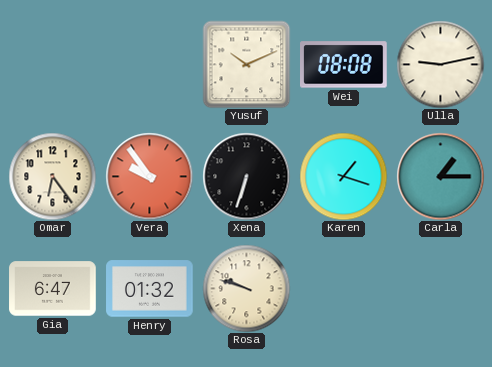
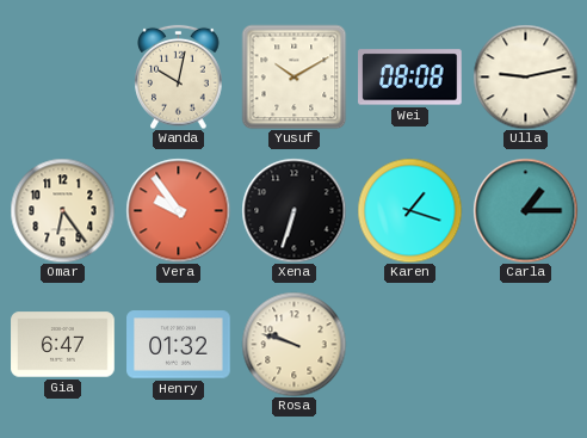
Wanda: none -> 10:02 (179, 76)
Yusuf: 10:11 -> 10:10 (293, 76)
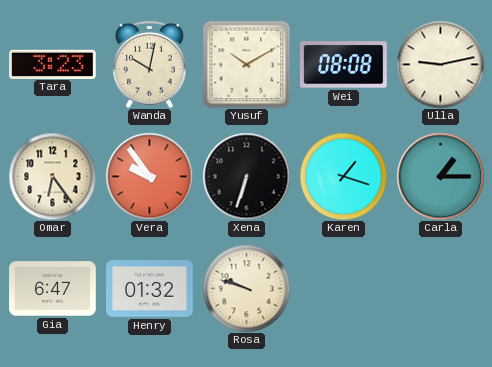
Tara: none -> 3:23 (53, 64)
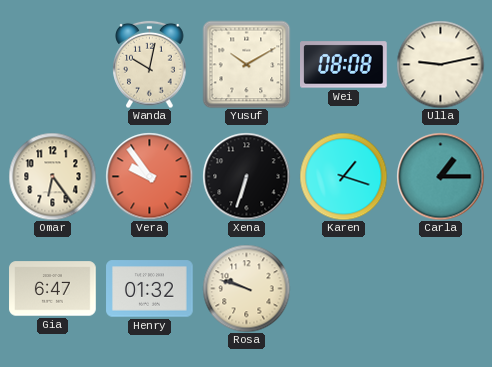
Tara: 3:23 -> none (53, 64)
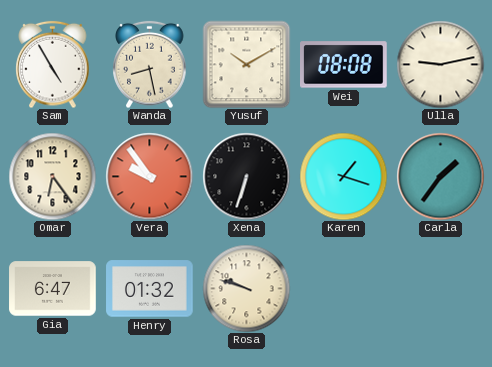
Sam: none -> 4:55 (53, 64)
Wanda: 10:02 -> 8:28 (150, 64)
Carla: 1:15 -> 1:36 (440, 176)
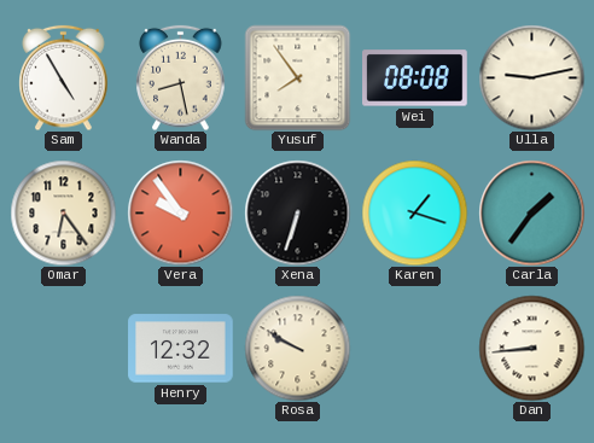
Yusuf: 10:10 -> 7:54 (297, 77)
Gia: 6:47 -> none (53, 289)
Henry: 01:32 -> 12:32 (181, 349)
Rosa: 9:48 -> 9:50 (297, 348)
Dan: none -> 8:44 (531, 348)
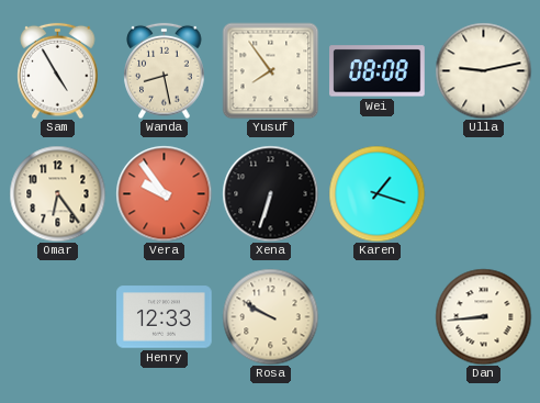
Carla: 1:36 -> none (531, 212)
Henry: 12:32 -> 12:33 (165, 317)
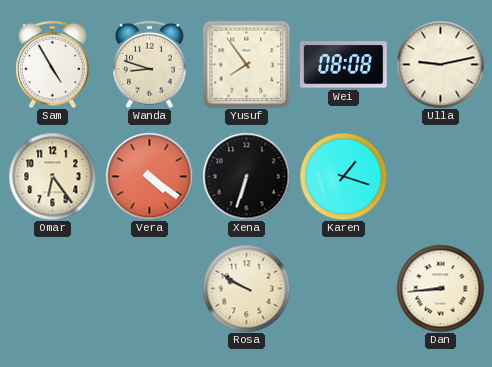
Wanda: 8:28 -> 8:48 (150, 64)
Vera: 9:54 -> 4:21 (149, 176)
Henry: 12:33 -> none (165, 317)
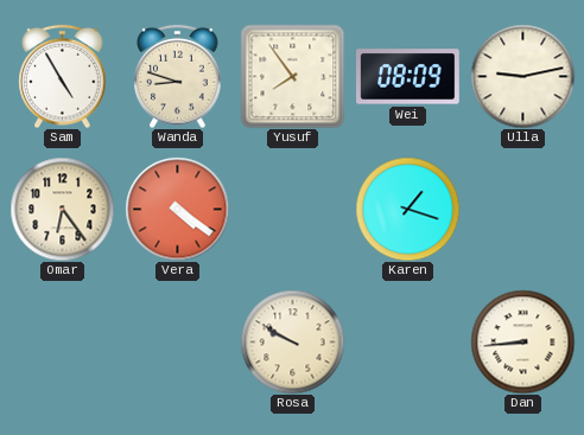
Wei: 08:08 -> 08:09 (408, 77)
Xena: 6:33 -> none (246, 176)
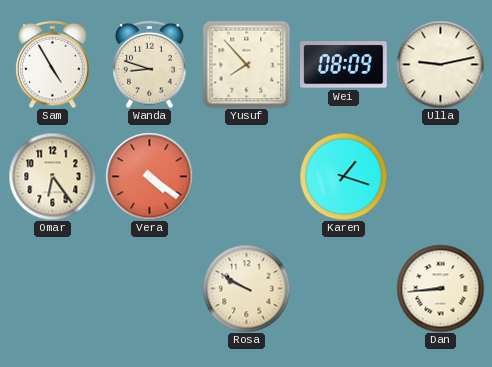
Yusuf: 7:54 -> 7:53 (246, 64)
